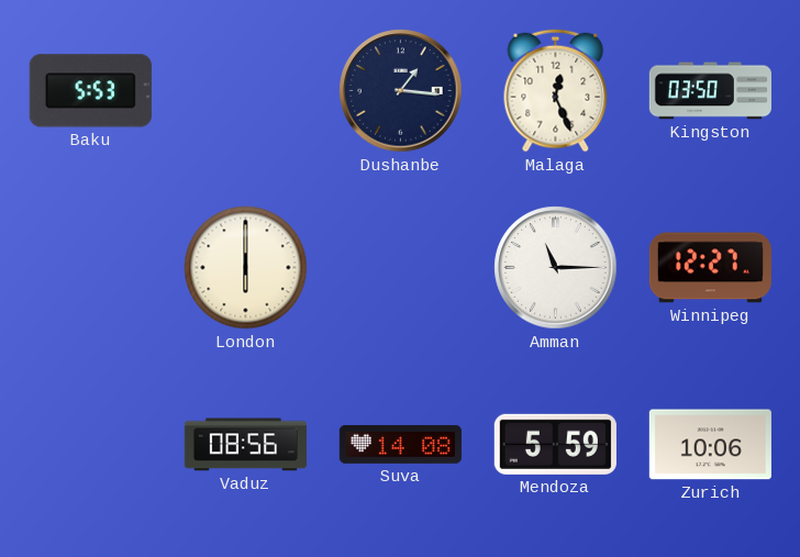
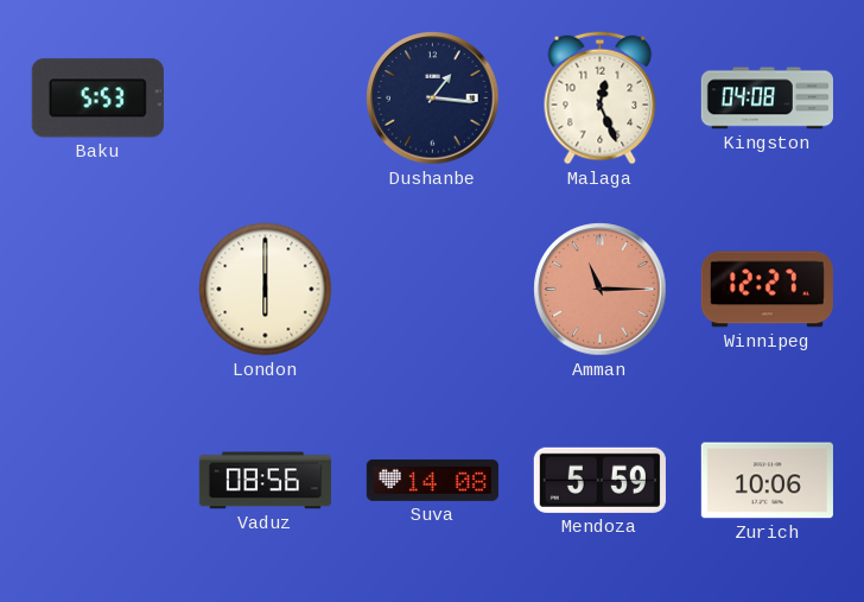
Kingston: 03:50 -> 04:08 (767, 99)
Amman dial: white -> salmon (601, 290)
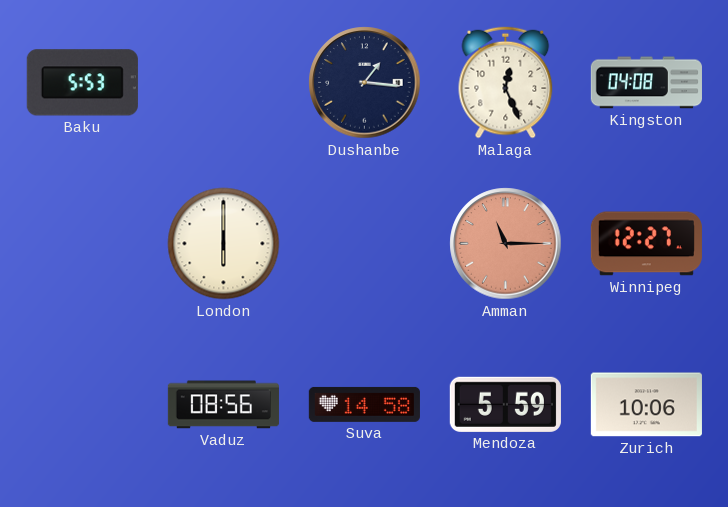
Suva: 14:08 -> 14:58 (364, 404)
